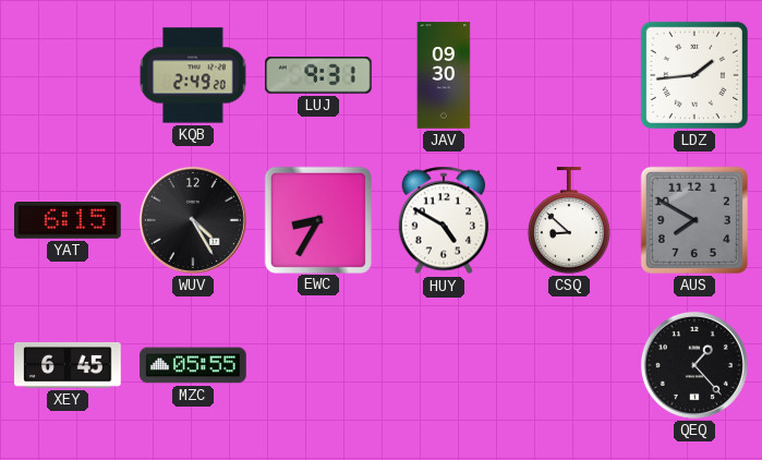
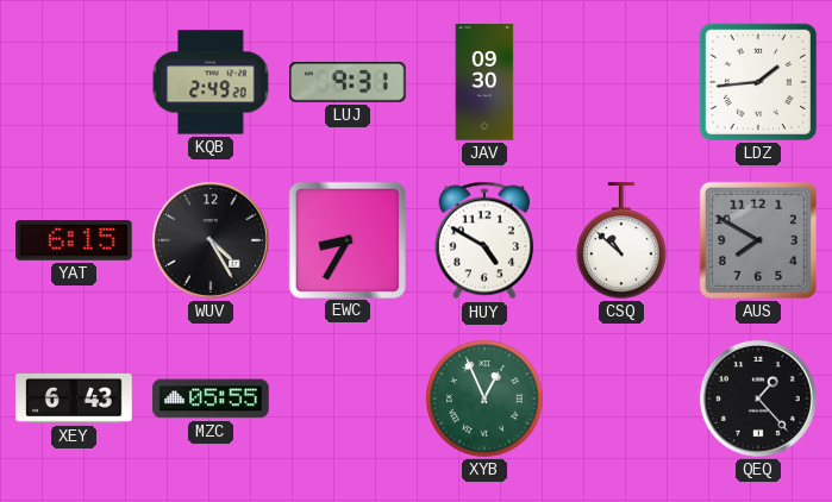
CSQ: 8:52 -> 10:52 (621, 240)
XEY: 6:45 -> 6:43 (74, 399)
XYB: none -> 12:56 (486, 400)
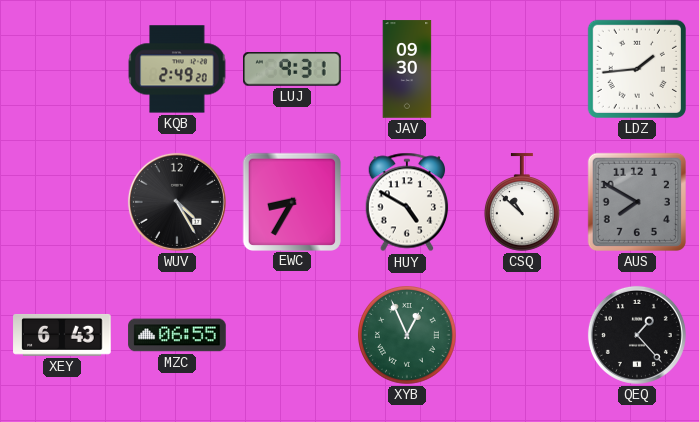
YAT: 6:15 -> none (74, 241)
MZC: 05:55 -> 06:55 (177, 335)
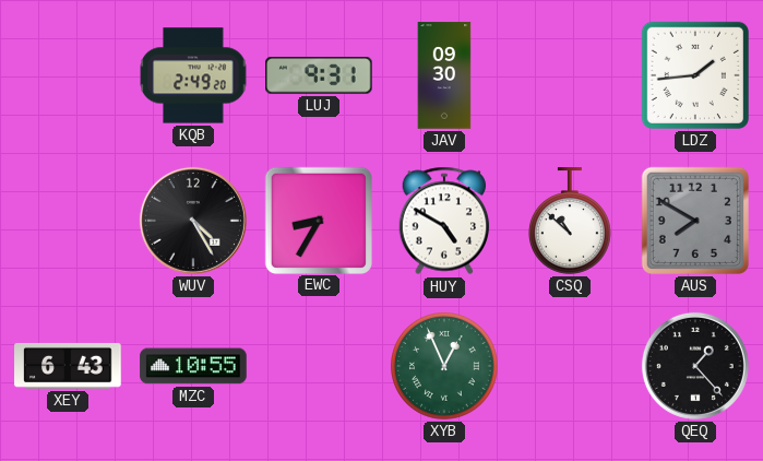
MZC: 06:55 -> 10:55 (193, 366)
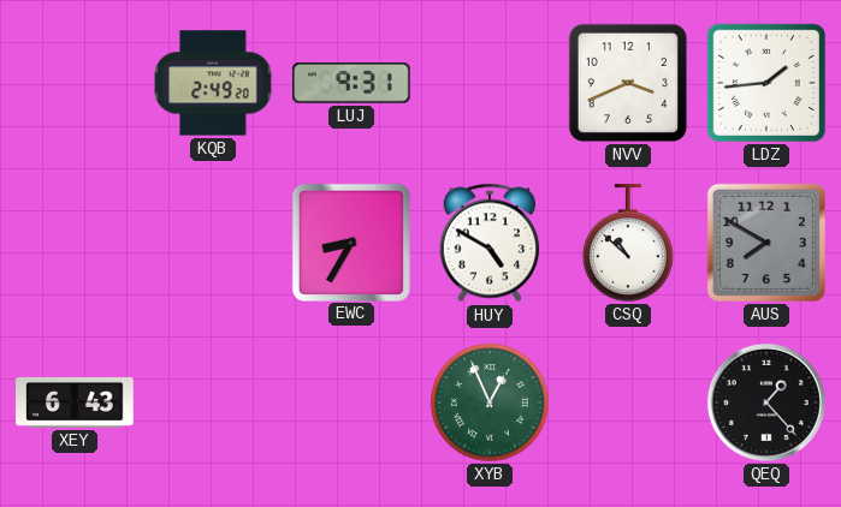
JAV: 09:30 -> none (444, 75)
NVV: none -> 3:41 (628, 83)
WUV: 4:25 -> none (193, 221)
MZC: 10:55 -> none (193, 366)
